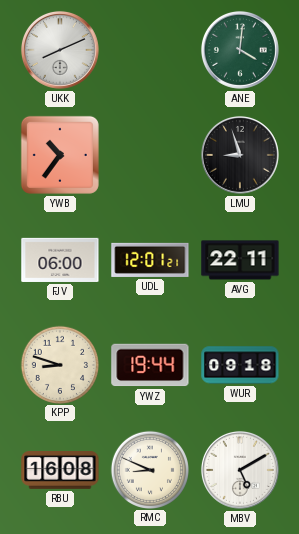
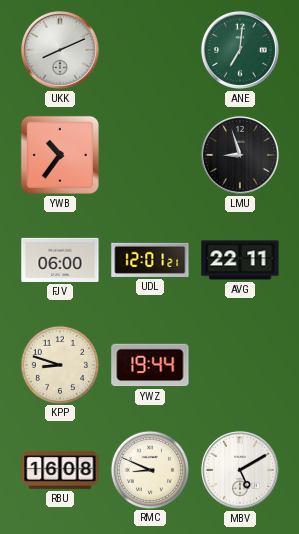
ANE: 4:01 -> 7:01 (240, 50)
WUR: 09:18 -> none (240, 365)
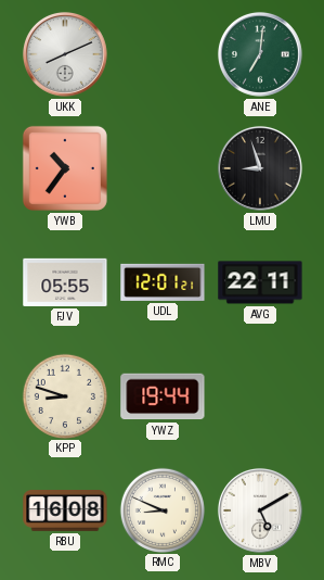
FJV: 06:00 -> 05:55 (65, 282)
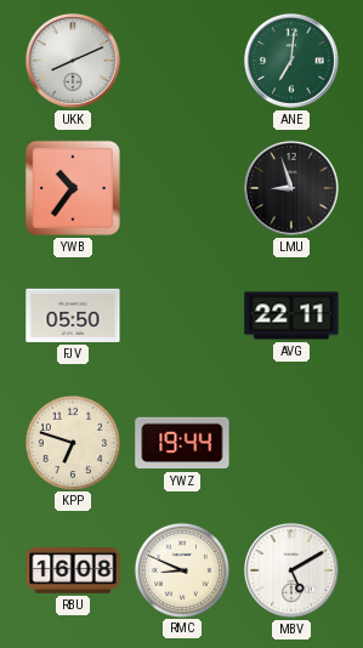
FJV: 05:55 -> 05:50 (73, 316)
UDL: 12:01 -> none (163, 282)
KPP: 8:48 -> 6:48 (72, 442)
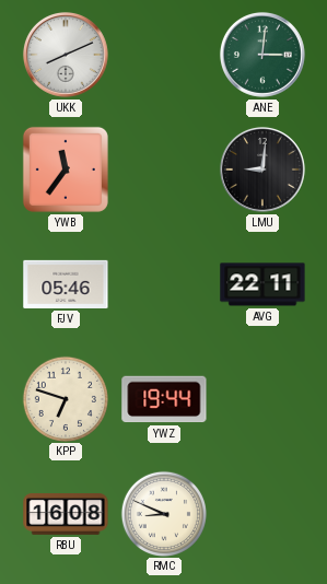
ANE: 7:01 -> 3:01 (262, 55)
YWB: 10:36 -> 11:36 (66, 170)
LMU: 8:57 -> 9:01 (262, 170)
FJV: 05:50 -> 05:46 (66, 284)
MBV: 5:10 -> none (291, 570)
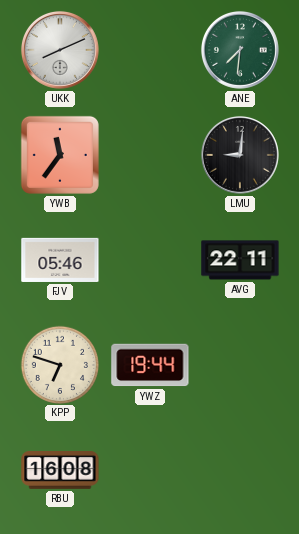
ANE: 3:01 -> 7:31 (240, 50)
RMC: 8:49 -> none (163, 513)
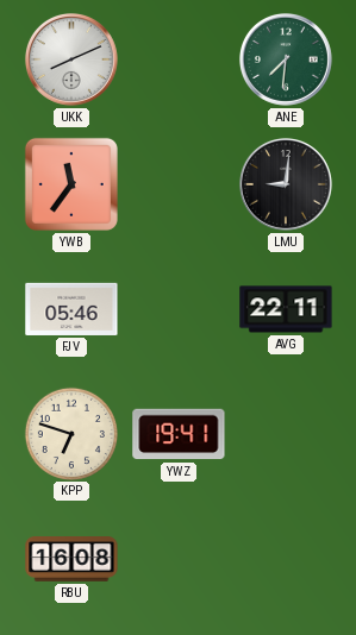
YWZ: 19:44 -> 19:41 (179, 434)
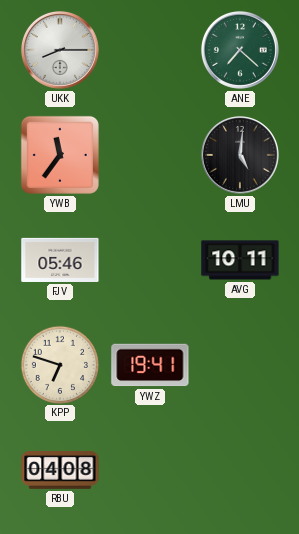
UKK: 8:11 -> 8:15 (60, 50)
ANE: 7:31 -> 7:22 (240, 50)
LMU: 9:01 -> 5:01 (240, 155)
AVG: 22:11 -> 10:11 (240, 260)
RBU: 16:08 -> 04:08 (60, 471)
